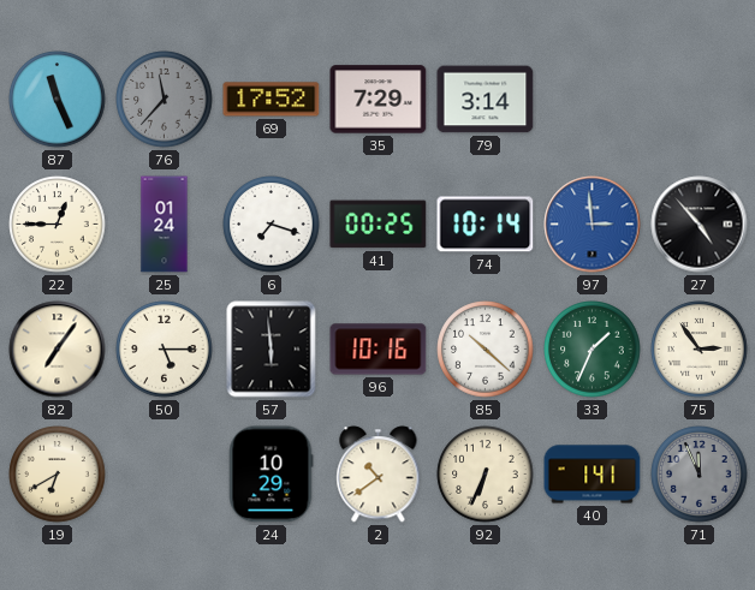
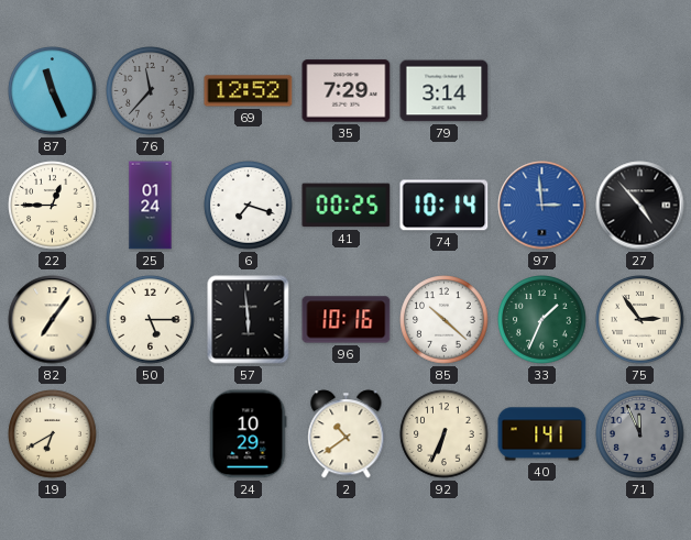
69: 17:52 -> 12:52 (249, 91)
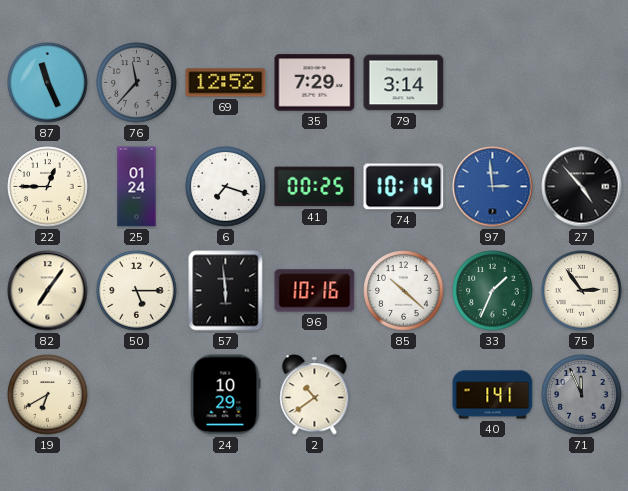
92: 6:34 -> none (445, 434)
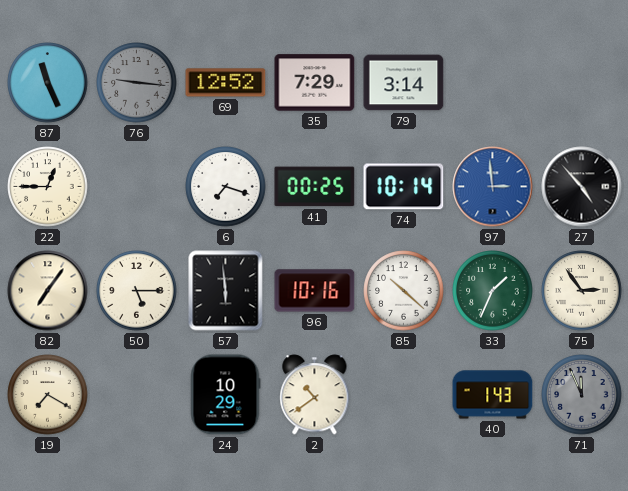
76: 11:37 -> 9:16 (137, 83)
25: 01:24 -> none (137, 187)
19: 6:40 -> 7:20 (48, 395)
40: 1:41 -> 1:43 (493, 395)
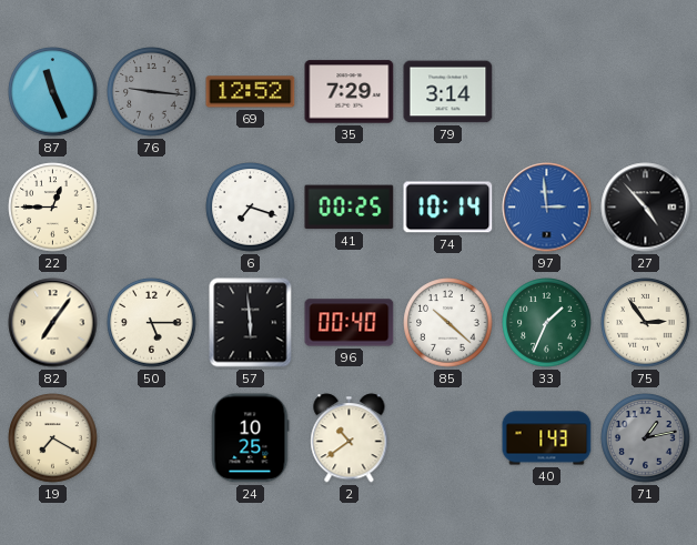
96: 10:16 -> 00:40 (350, 323)
24: 10:29 -> 10:25 (250, 438)
71: 11:56 -> 1:13 (646, 438)
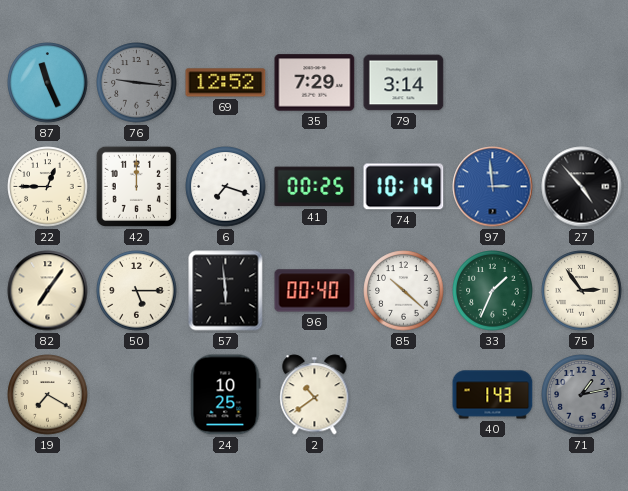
42: none -> 12:00 (136, 186)
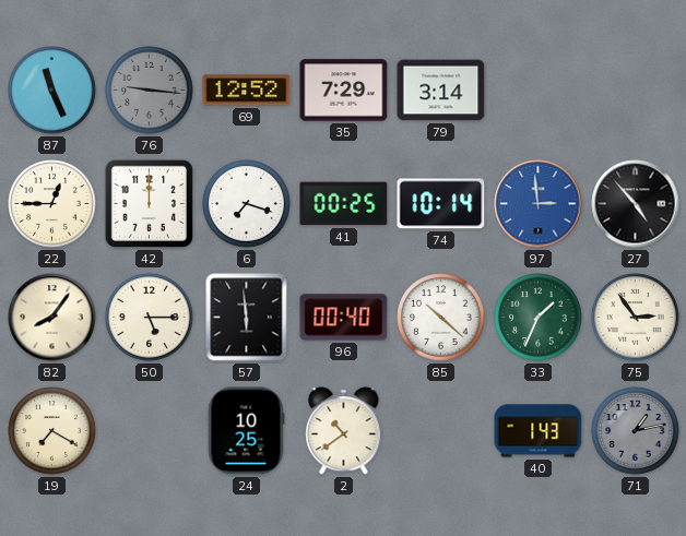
82: 7:06 -> 8:06 (52, 318)
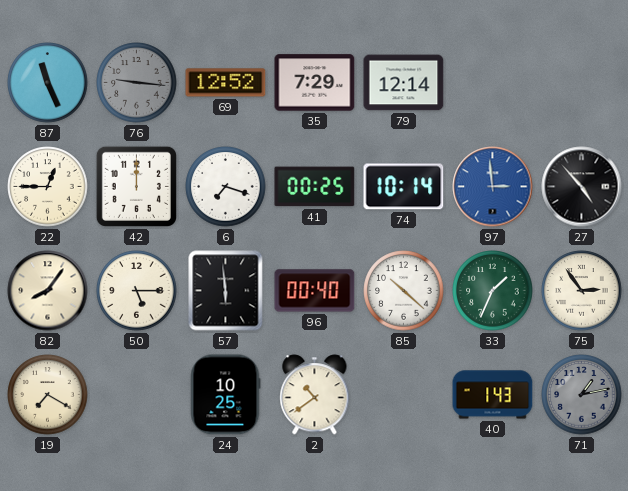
79: 3:14 -> 12:14 (404, 83)
